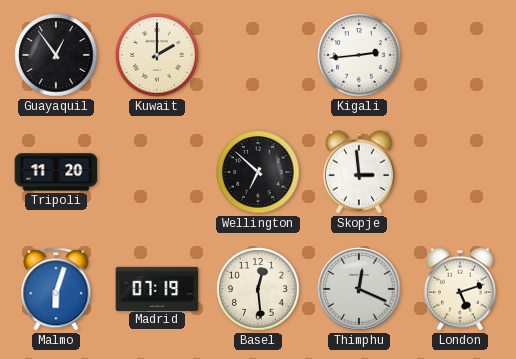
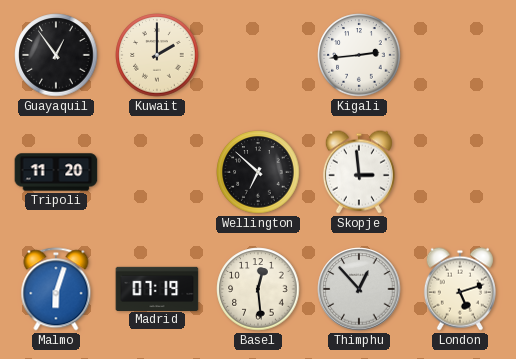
Thimphu: 12:19 -> 12:53 (359, 289)
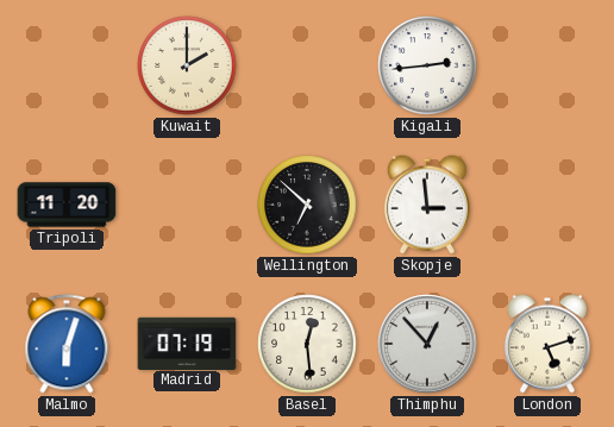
Guayaquil: 12:54 -> none (56, 55)
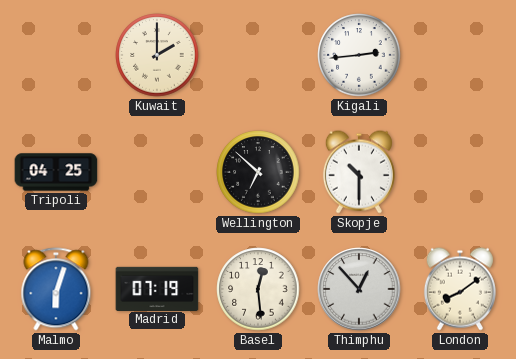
Tripoli: 11:20 -> 04:25 (56, 172)
Skopje: 2:59 -> 10:30 (359, 172)
London: 5:12 -> 8:09 (460, 289)
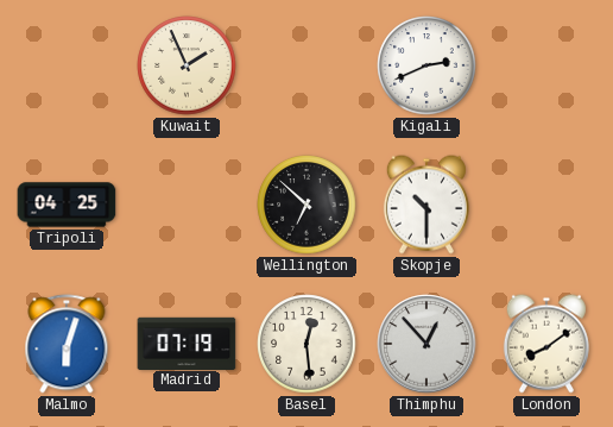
Kuwait: 2:00 -> 1:56 (187, 65)
Kigali: 2:44 -> 2:41 (426, 65)
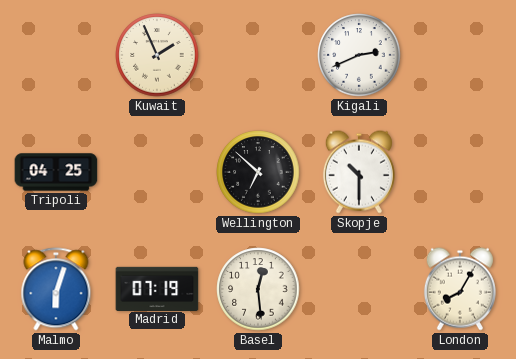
Thimphu: 12:53 -> none (426, 344)
London: 8:09 -> 8:05 (460, 289)
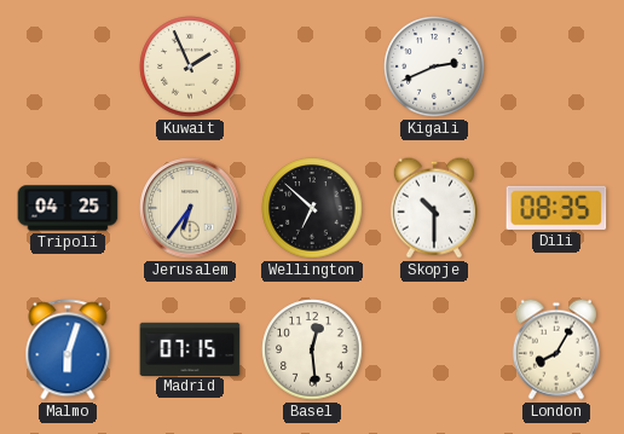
Jerusalem: none -> 6:36 (190, 208)
Dili: none -> 08:35 (556, 208)
Madrid: 07:19 -> 07:15 (190, 348)
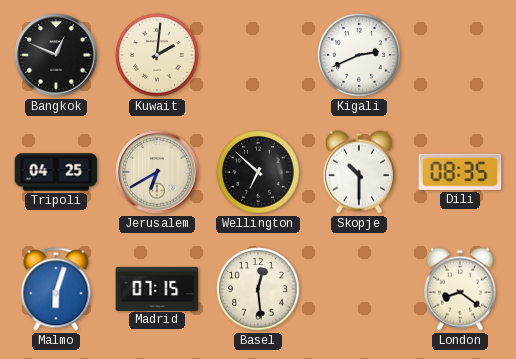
Bangkok: none -> 12:49 (56, 55)
Kuwait: 1:56 -> 2:01 (157, 55)
Jerusalem: 6:36 -> 6:40 (157, 172)
London: 8:05 -> 8:21 (460, 289)
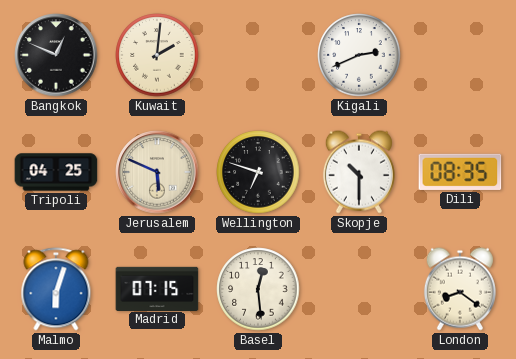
Jerusalem: 6:40 -> 5:49 (157, 172)
Wellington: 6:52 -> 6:48 (258, 172)
